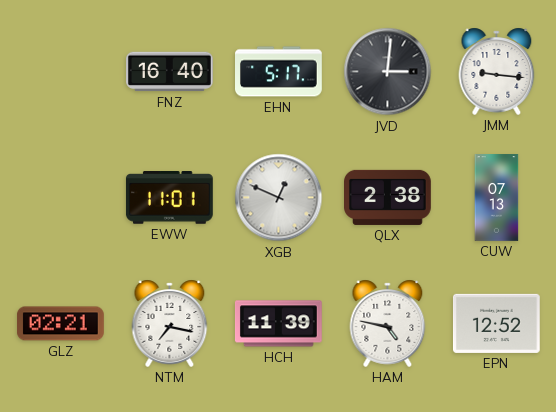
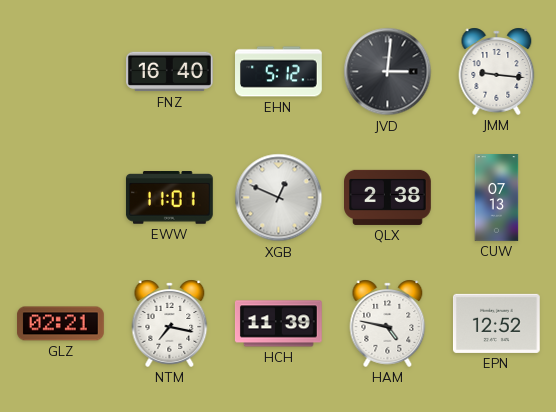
EHN: 5:17 -> 5:12 (279, 72)
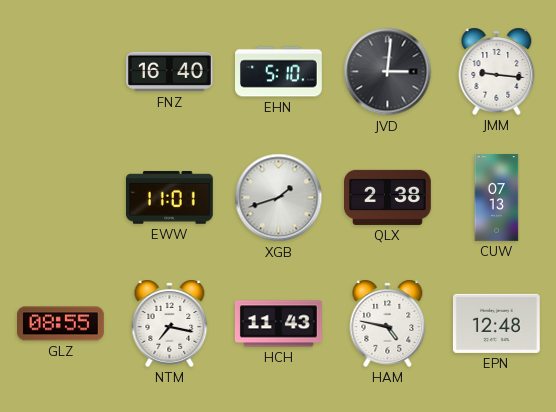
EHN: 5:12 -> 5:10 (279, 72)
XGB: 12:49 -> 1:42 (279, 198)
GLZ: 02:21 -> 08:55 (61, 324)
HCH: 11:39 -> 11:43 (279, 324)
EPN: 12:52 -> 12:48 (497, 323)
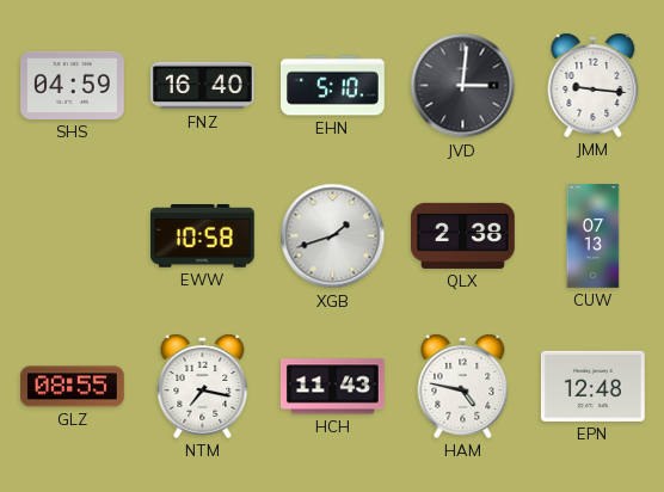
SHS: none -> 04:59 (73, 85)
EWW: 11:01 -> 10:58 (202, 236)
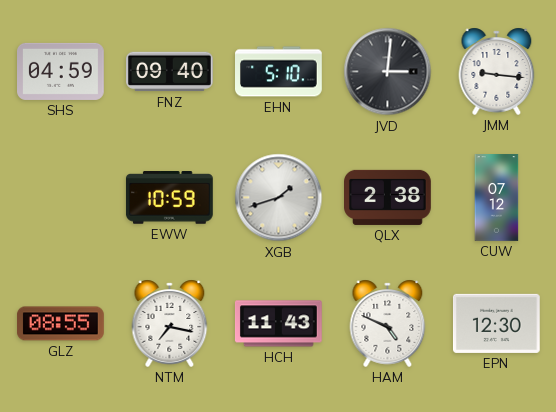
FNZ: 16:40 -> 09:40 (170, 72)
EWW: 10:58 -> 10:59 (169, 198)
CUW: 07:13 -> 07:12 (497, 198)
HAM: 4:47 -> 4:49 (388, 323)
EPN: 12:48 -> 12:30 (497, 323)
